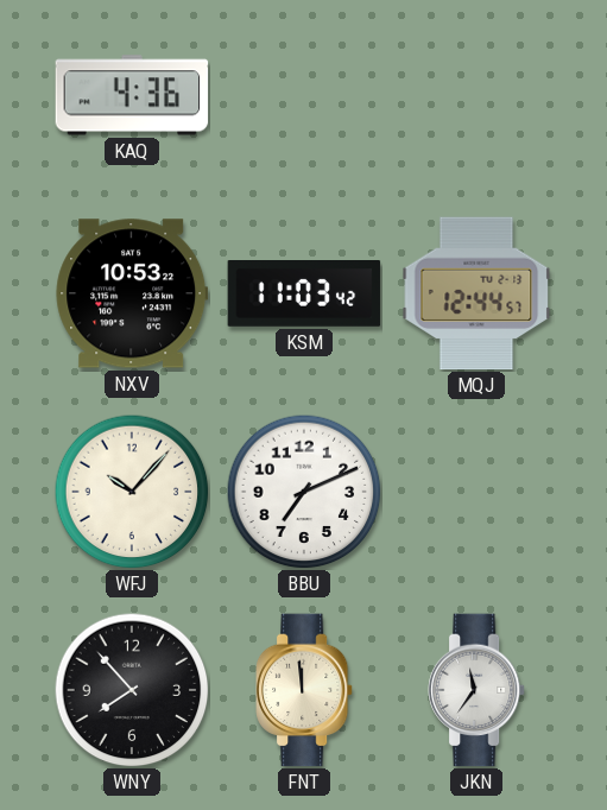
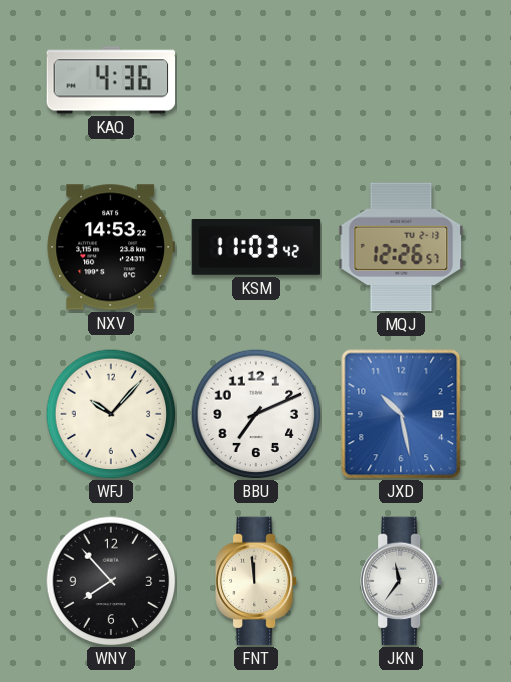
NXV: 10:53 -> 14:53 (111, 247)
MQJ: 12:44 -> 12:26 (401, 247)
JXD: none -> 10:28 (401, 414)
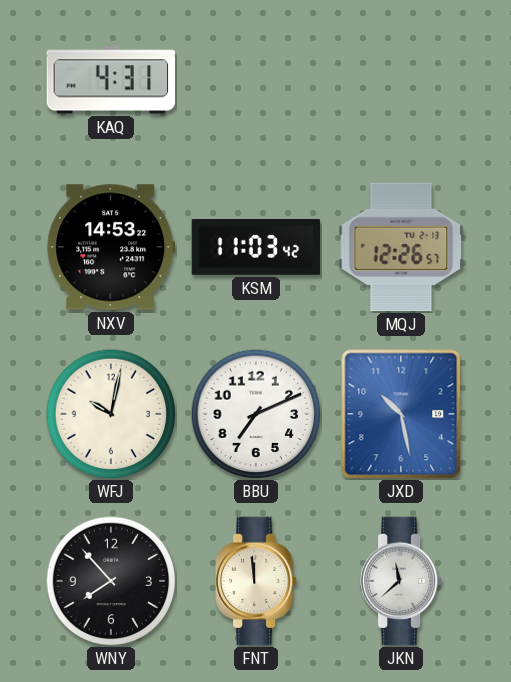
KAQ: 4:36 -> 4:31 (111, 80)
WFJ: 10:07 -> 10:02 (111, 414)
JKN: 11:36 -> 11:38 (401, 581)
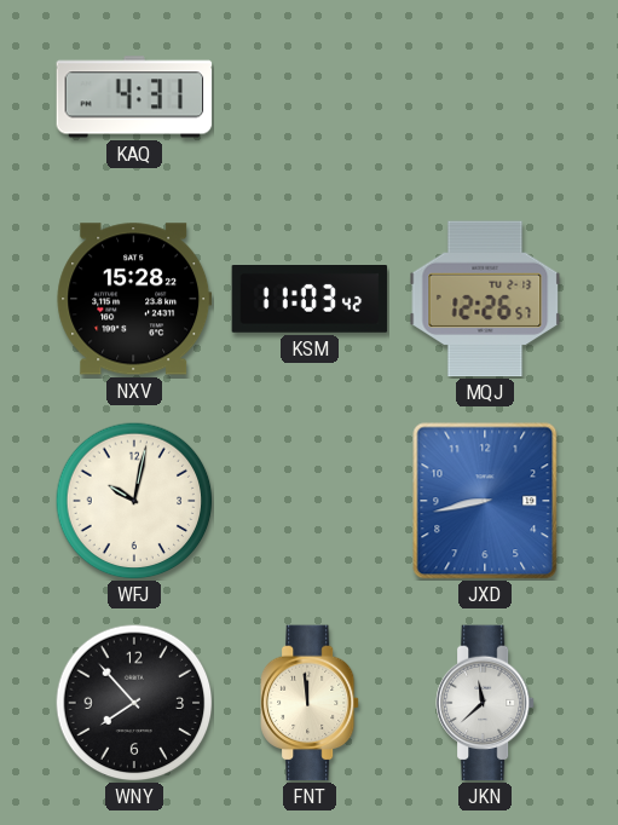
NXV: 14:53 -> 15:28 (134, 299)
BBU: 7:11 -> none (256, 414)
JXD: 10:28 -> 8:43 (485, 501)
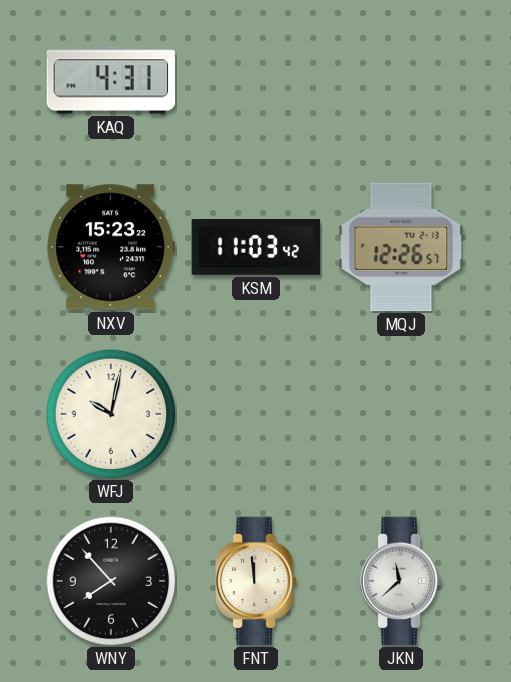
NXV: 15:28 -> 15:23 (111, 247)
JXD: 8:43 -> none (485, 501)
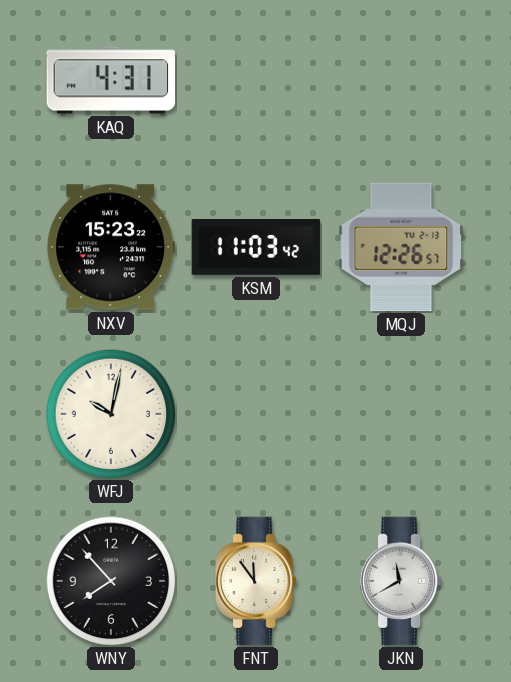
FNT: 11:59 -> 11:54 (256, 581)
JKN: 11:38 -> 11:40 (401, 581)
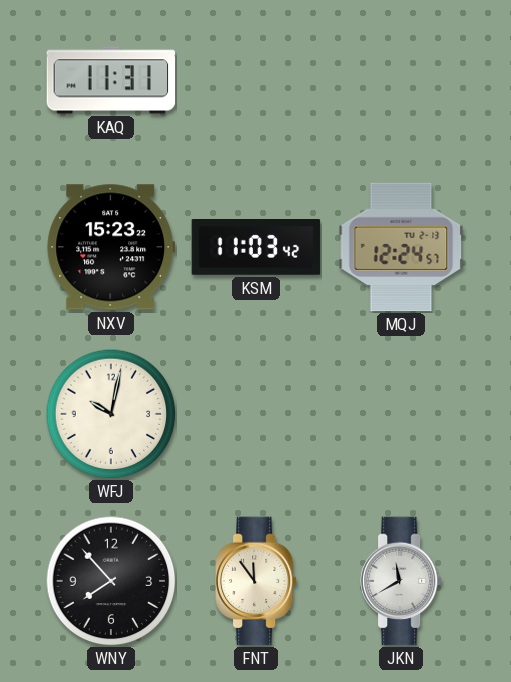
KAQ: 4:31 -> 11:31 (111, 80)
MQJ: 12:26 -> 12:24 (401, 247)
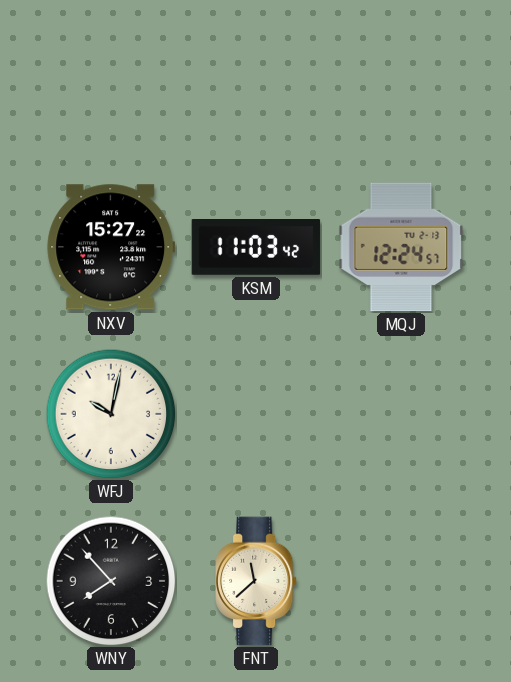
KAQ: 11:31 -> none (111, 80)
NXV: 15:23 -> 15:27 (111, 247)
FNT: 11:54 -> 11:38 (256, 581)
JKN: 11:40 -> none (401, 581)
